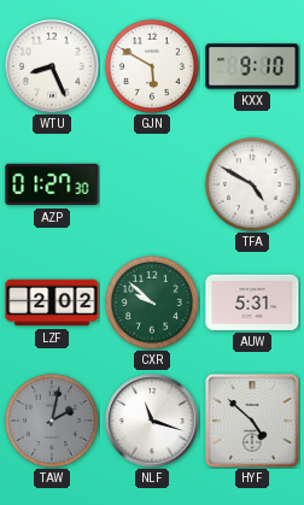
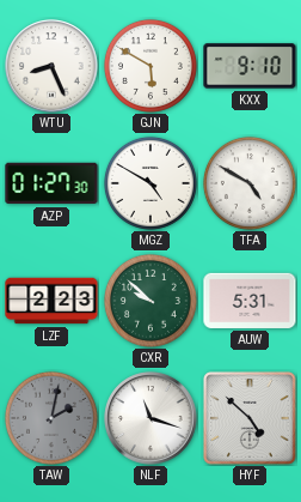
MGZ: none -> 4:50 (150, 183)
LZF: 2:02 -> 2:23 (51, 301)
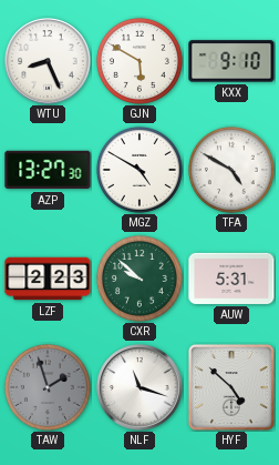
AZP: 01:27 -> 13:27 (48, 170)
TAW: 2:02 -> 1:57 (48, 387)
